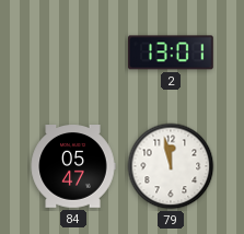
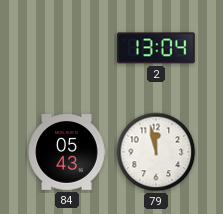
2: 13:01 -> 13:04 (157, 48)
84: 05:47 -> 05:43 (67, 153)
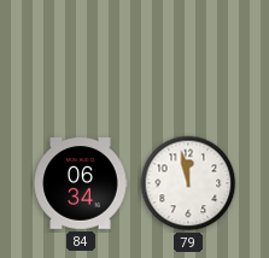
2: 13:04 -> none (157, 48)
84: 05:43 -> 06:34 (81, 184)
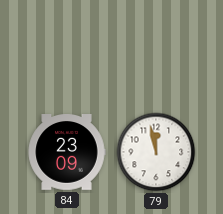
84: 06:34 -> 23:09 (67, 153)
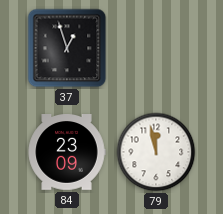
37: none -> 12:57 (67, 48)
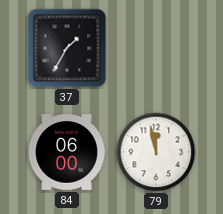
37: 12:57 -> 1:35 (67, 48)
84: 23:09 -> 06:00 (67, 153)
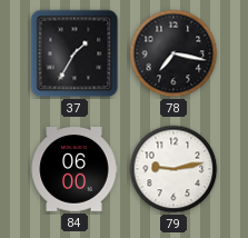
78: none -> 7:17 (173, 53)
79: 11:58 -> 9:13 (173, 169)
